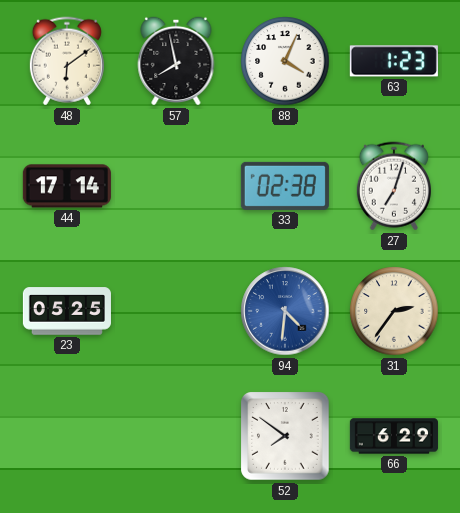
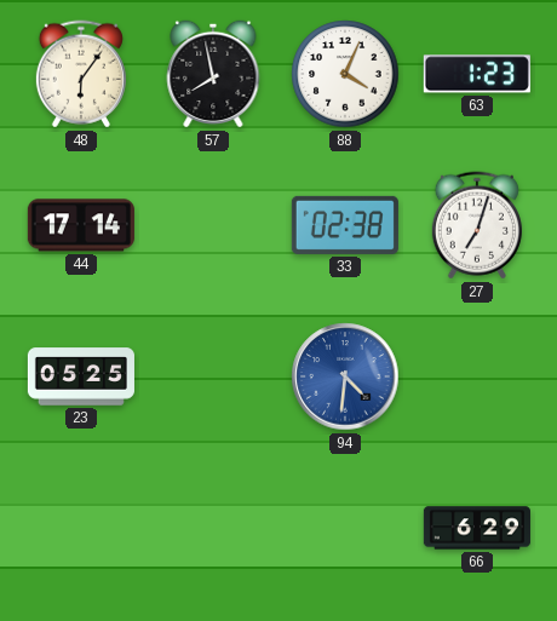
48: 6:09 -> 6:06 (81, 74)
31: 2:36 -> none (394, 311)
52: 7:51 -> none (285, 436)
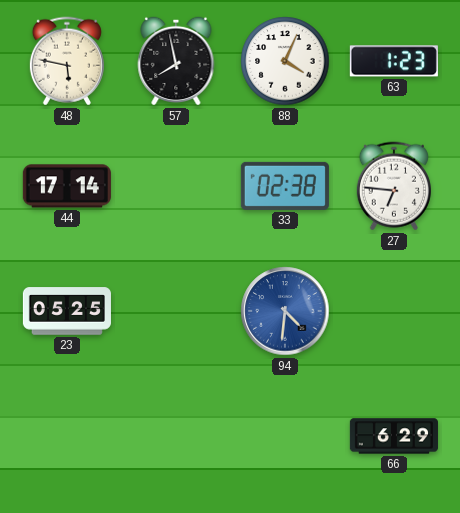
48: 6:06 -> 5:47 (67, 61)
27: 7:03 -> 6:46 (394, 186)
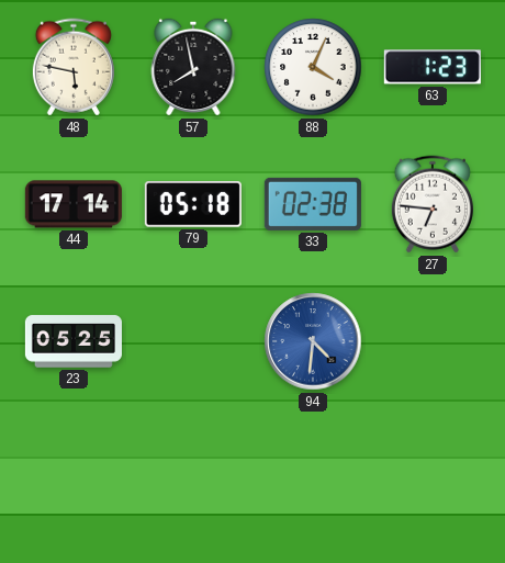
79: none -> 05:18 (193, 205)
66: 6:29 -> none (394, 436)
